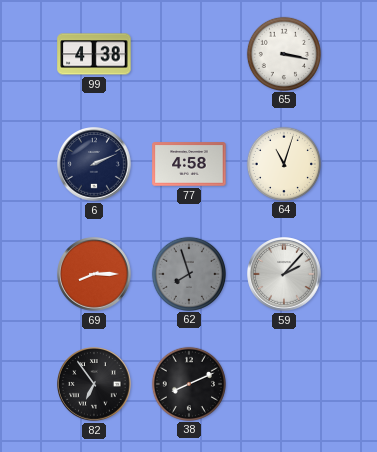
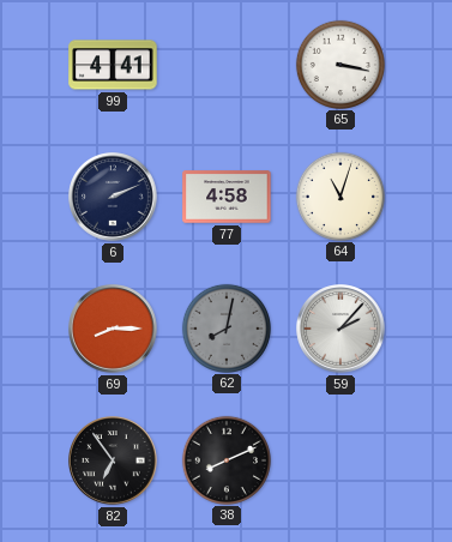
99: 4:38 -> 4:41 (113, 65)
62: 7:57 -> 8:02 (225, 327)
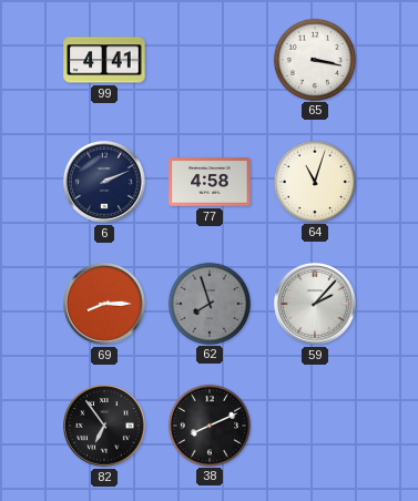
62: 8:02 -> 7:57 (208, 303)
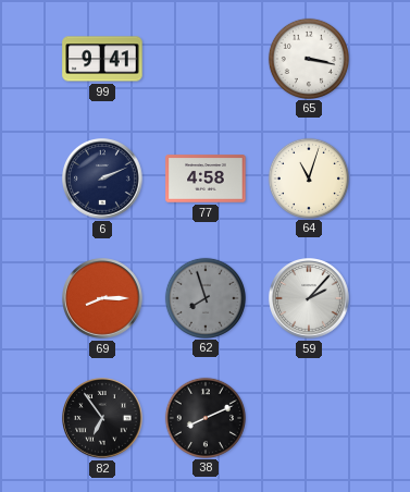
99: 4:41 -> 9:41 (102, 59)
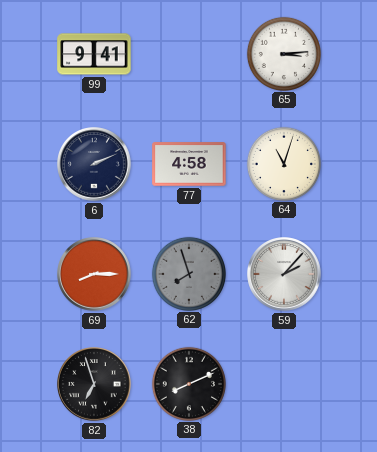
65: 3:17 -> 3:14 (283, 53)
82: 6:54 -> 6:57 (94, 384)
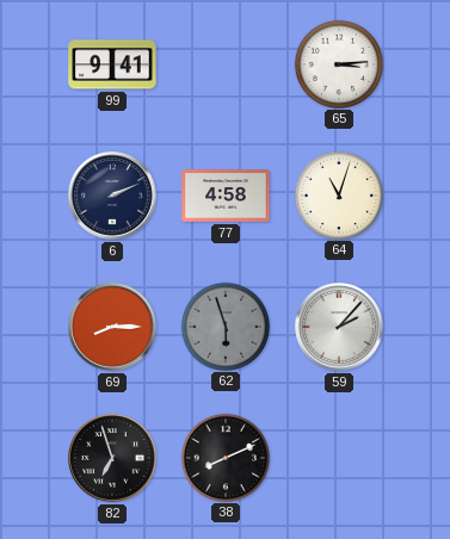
62: 7:57 -> 5:57 (224, 326)
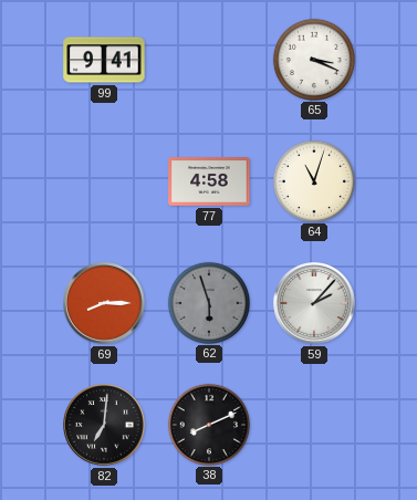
65: 3:14 -> 3:19 (313, 59)
6: 2:11 -> none (112, 196)
82: 6:57 -> 7:01 (104, 425)
